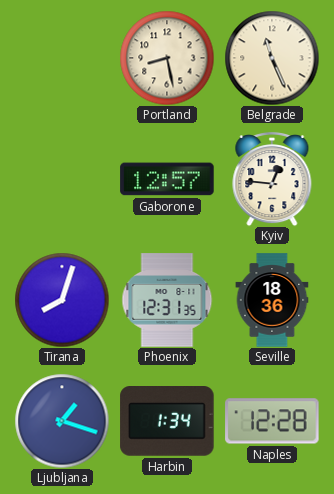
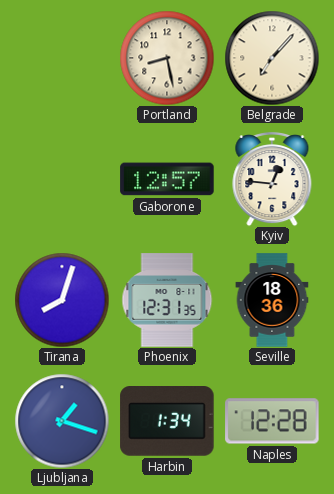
Belgrade: 11:26 -> 7:07 (272, 58)
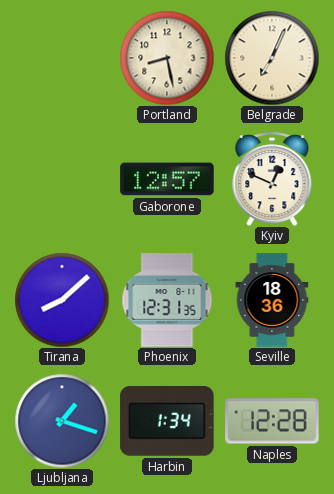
Belgrade: 7:07 -> 7:04 (272, 58)
Kyiv: 12:46 -> 12:49 (272, 179)
Tirana: 8:03 -> 8:08 (62, 300)
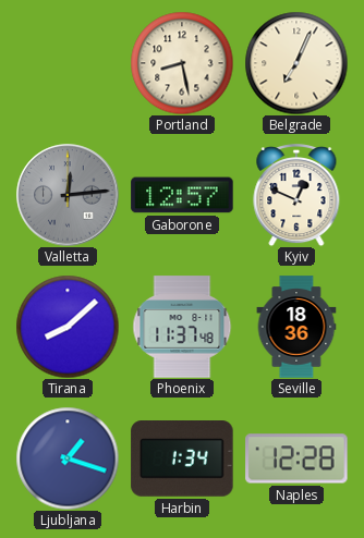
Valletta: none -> 12:14 (68, 195)
Phoenix: 12:31 -> 11:37 (182, 327)
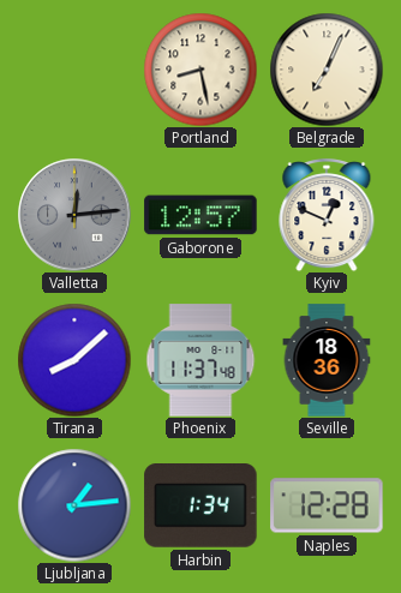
Ljubljana: 1:18 -> 1:14 (74, 505)
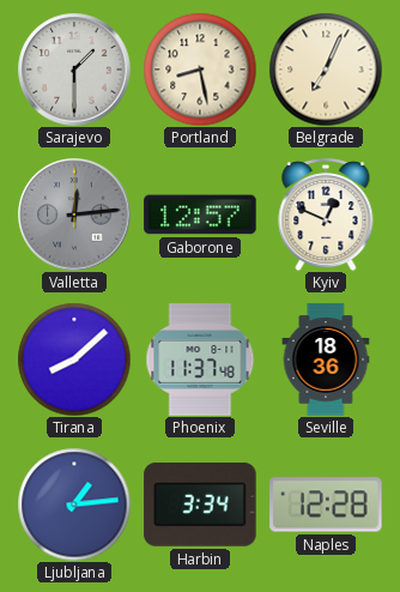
Sarajevo: none -> 1:30 (74, 70)
Harbin: 1:34 -> 3:34 (200, 506)
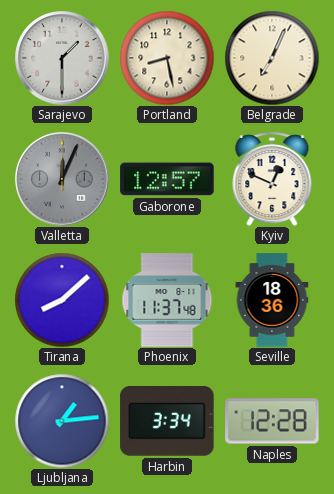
Valletta: 12:14 -> 12:04 (62, 179)
